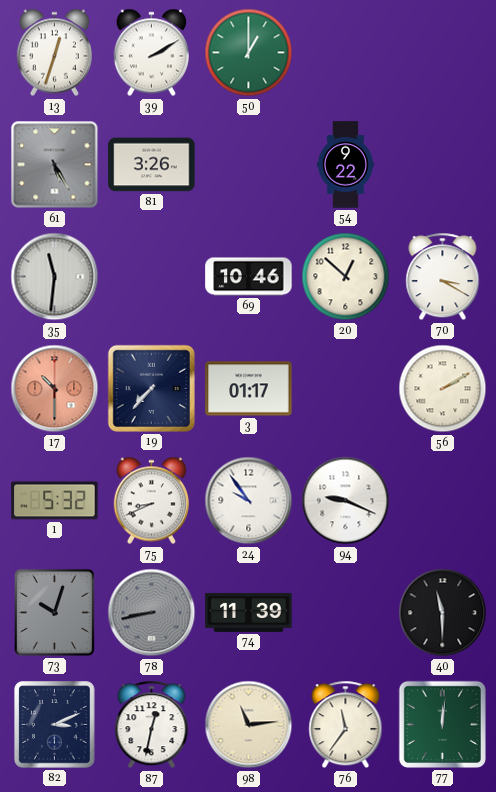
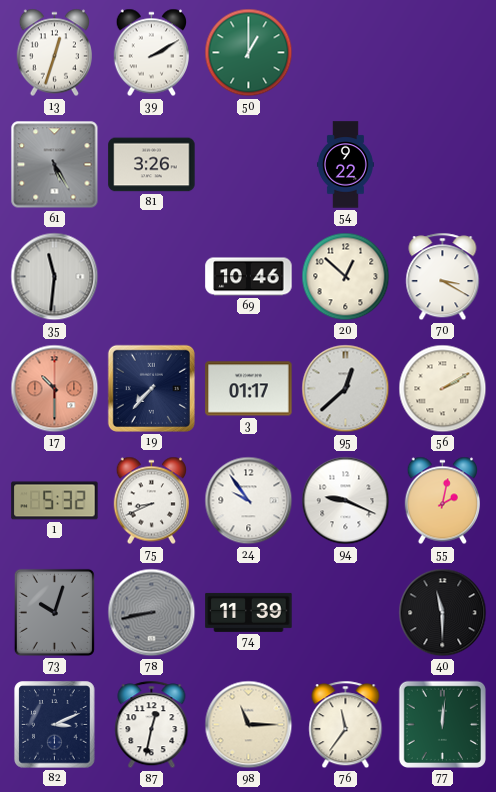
95: none -> 12:38 (346, 389)
55: none -> 2:02 (442, 501)
98: 11:14 -> 11:15 (249, 725)
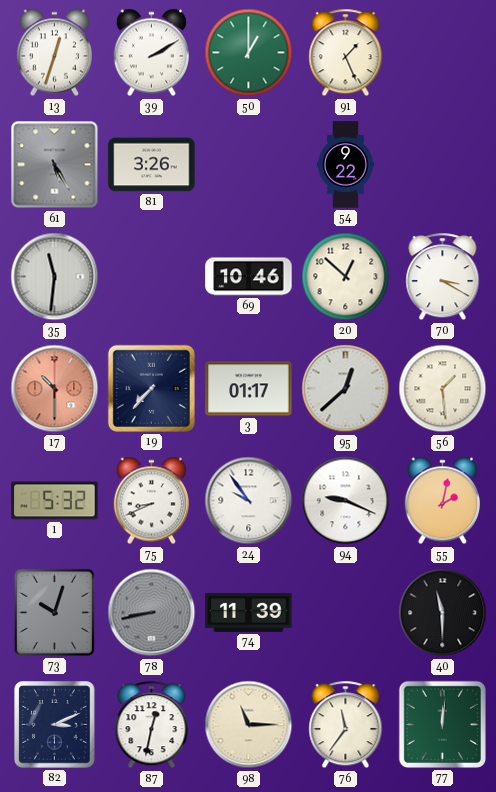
91: none -> 1:26 (346, 53)
56: 2:10 -> 1:29 (443, 389)
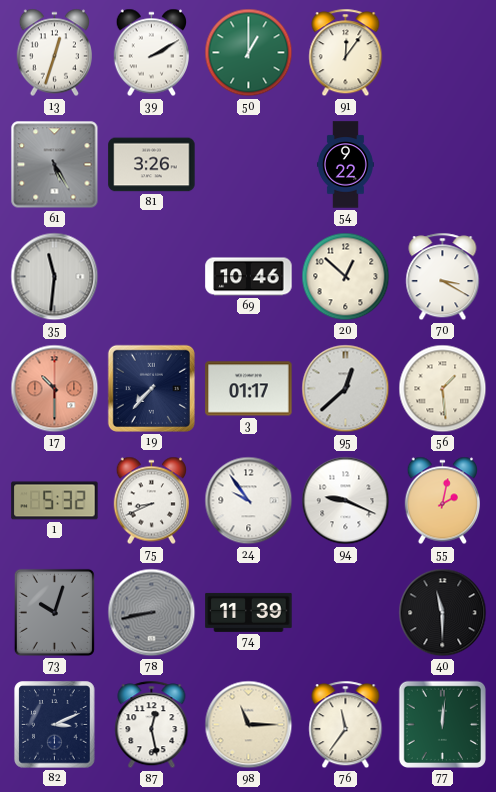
91: 1:26 -> 12:06 (346, 53)
87: 12:32 -> 12:28 (152, 725)
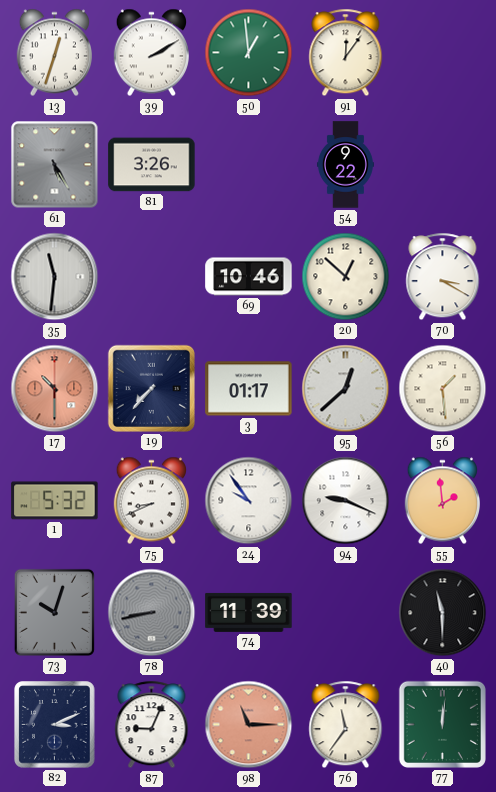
50: 1:00 -> 12:59 (249, 53)
55: 2:02 -> 1:59 (442, 501)
87: 12:28 -> 9:04 (152, 725)
98 dial: cream -> salmon (249, 725)
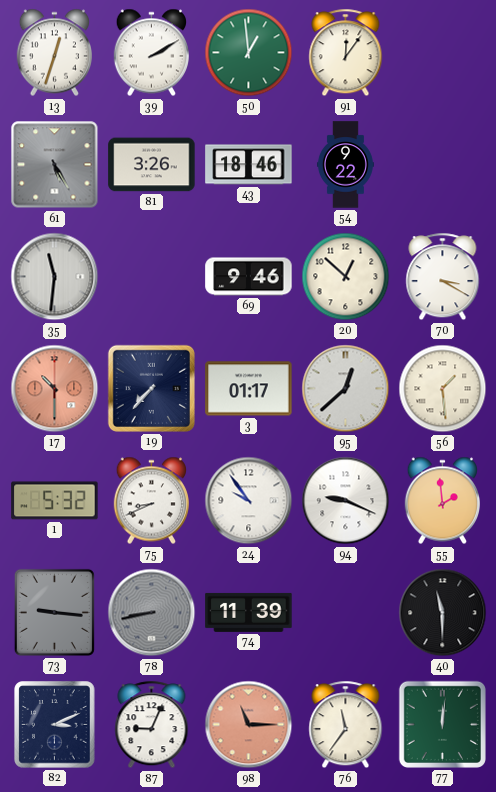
43: none -> 18:46 (249, 165)
69: 10:46 -> 9:46 (249, 277)
73: 10:03 -> 9:16 (54, 612)
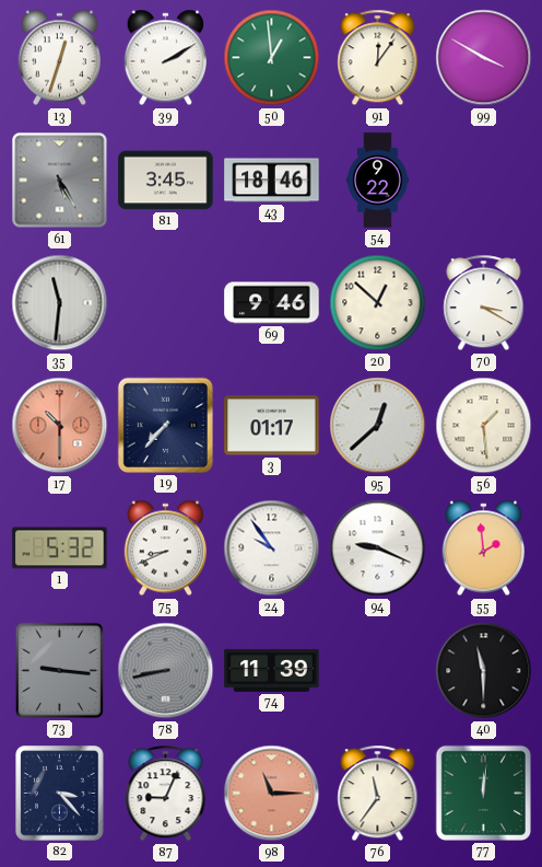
99: none -> 3:50 (484, 58)
81: 3:26 -> 3:45 (166, 181)
82: 3:11 -> 3:23 (60, 794)
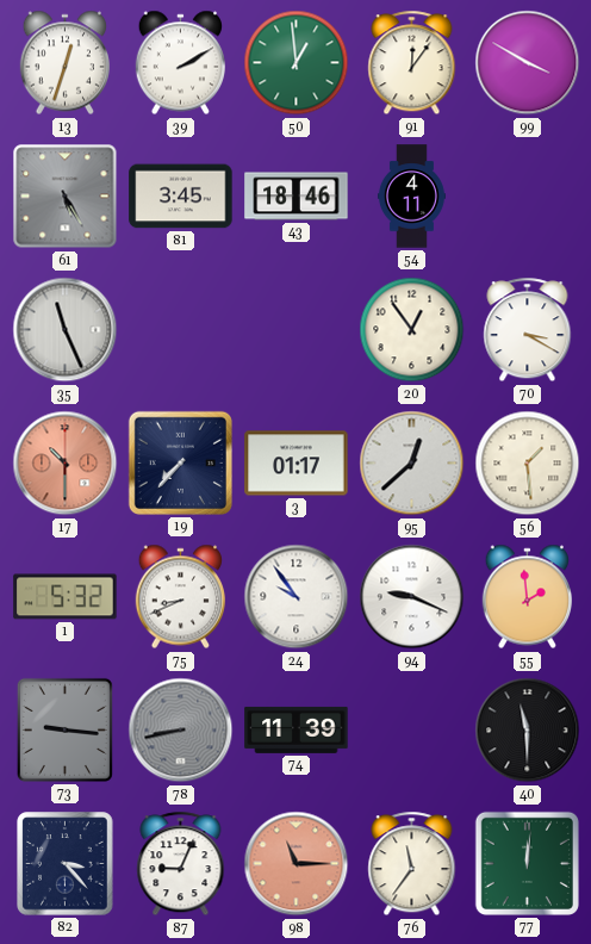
54: 9:22 -> 4:11 (411, 197)
35: 11:31 -> 11:26 (66, 330)
69: 9:46 -> none (272, 303)
20: 12:52 -> 12:54 (412, 330)
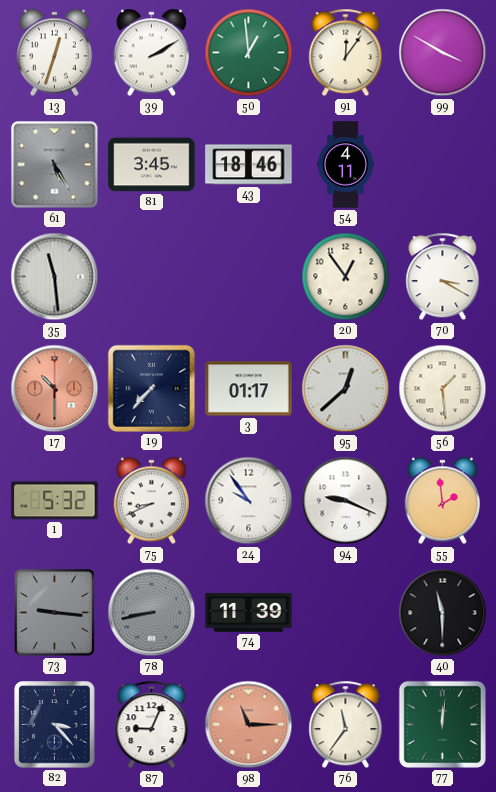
35: 11:26 -> 11:29 (55, 277)
